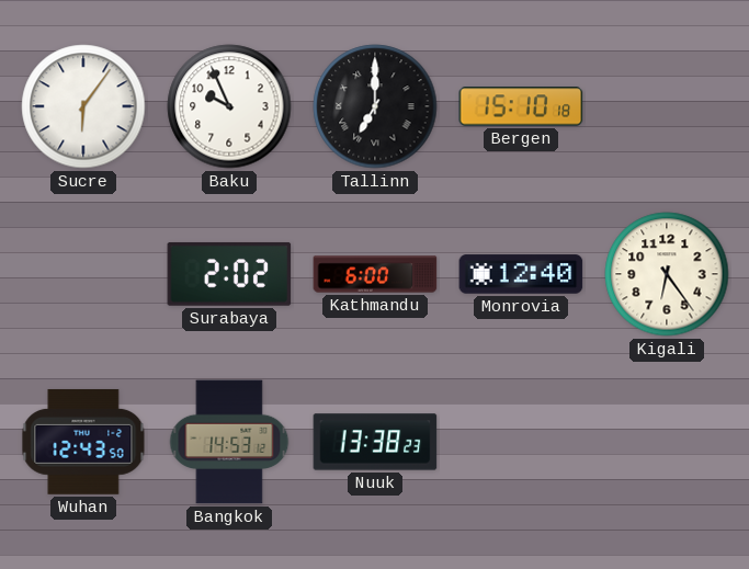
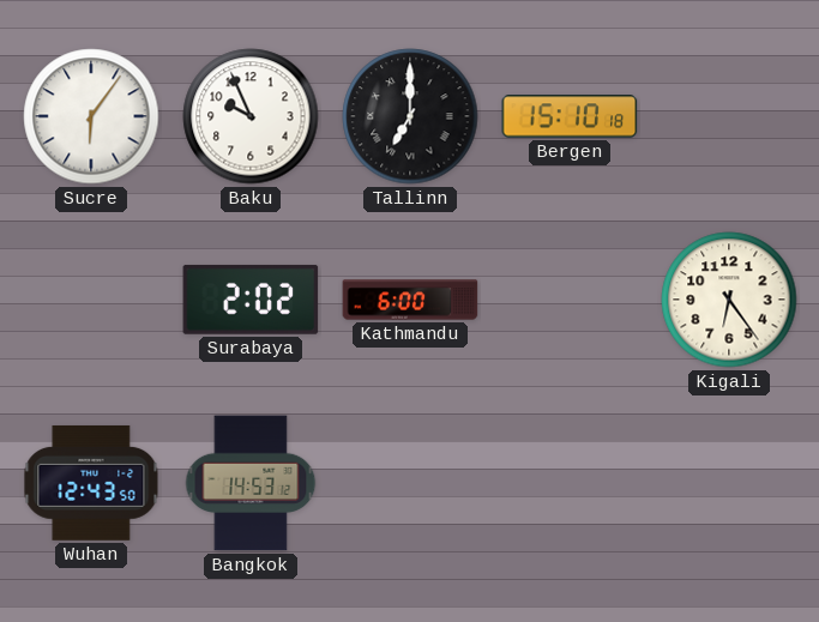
Monrovia: 12:40 -> none (521, 274)
Nuuk: 13:38 -> none (375, 442)
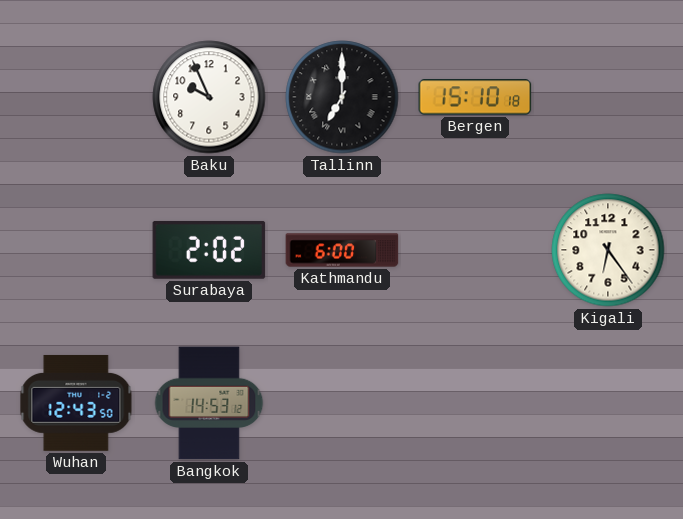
Sucre: 6:06 -> none (91, 116)
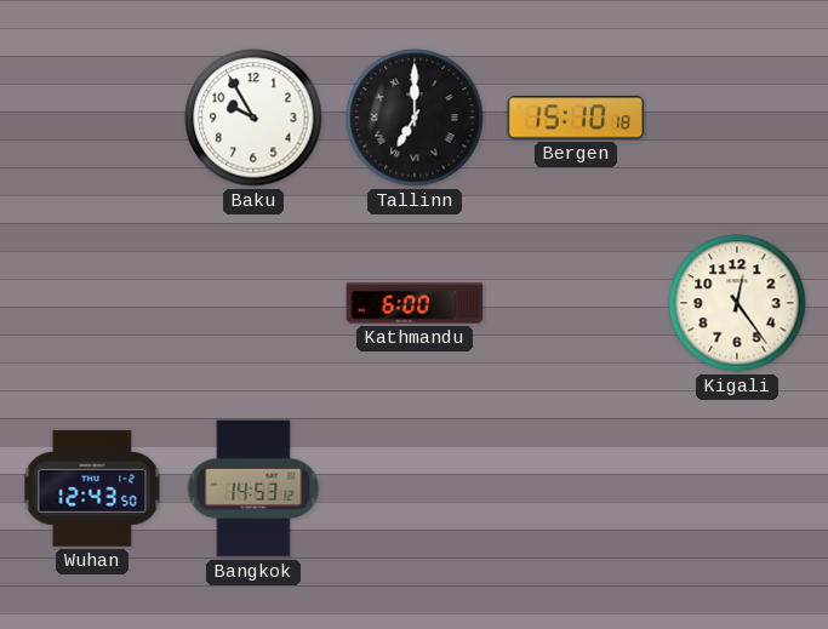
Baku: 9:56 -> 9:55 (253, 118)
Surabaya: 2:02 -> none (209, 250)
Kigali: 6:24 -> 12:24 (737, 303)
